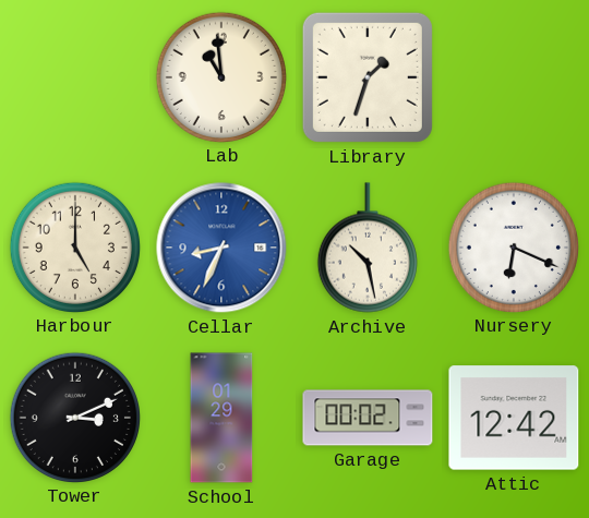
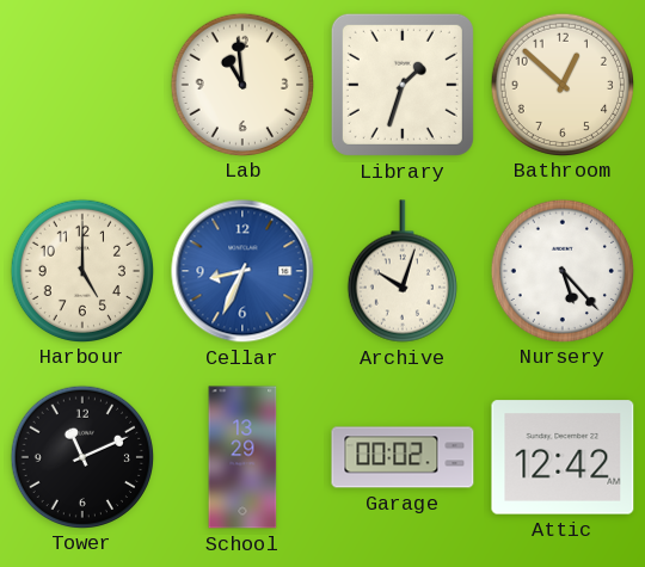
Bathroom: none -> 12:52 (561, 84)
Archive: 10:28 -> 10:03 (403, 271)
Nursery: 6:19 -> 5:23 (561, 270)
Tower: 3:11 -> 11:11 (81, 456)
School: 01:29 -> 13:29 (242, 457)
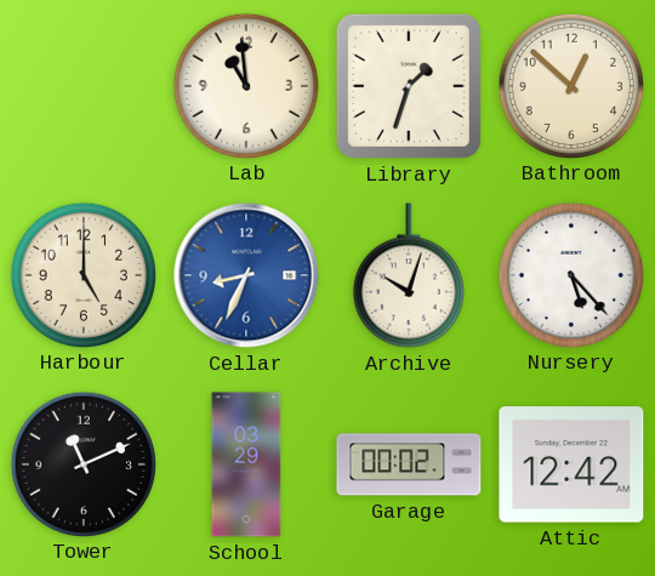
School: 13:29 -> 03:29 (246, 464)
